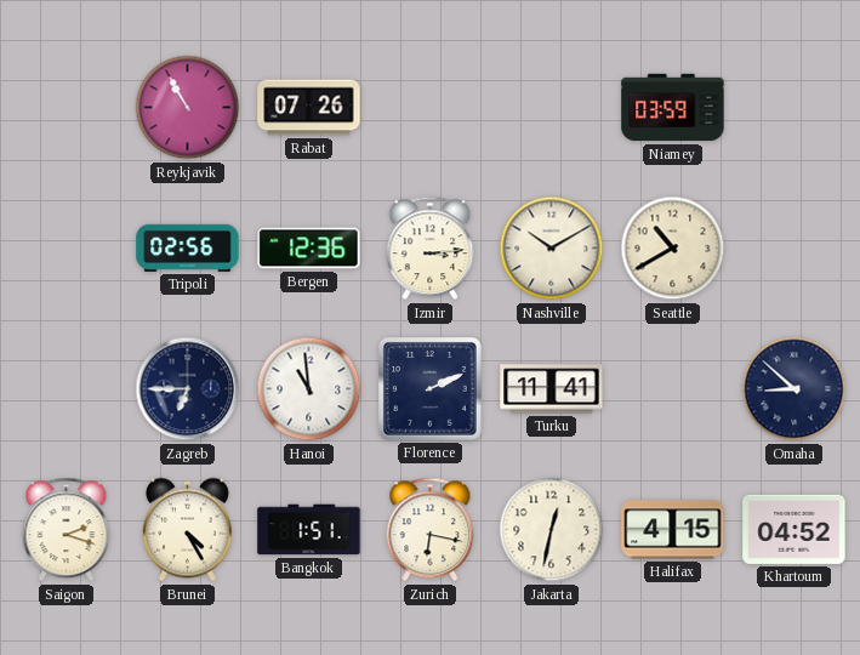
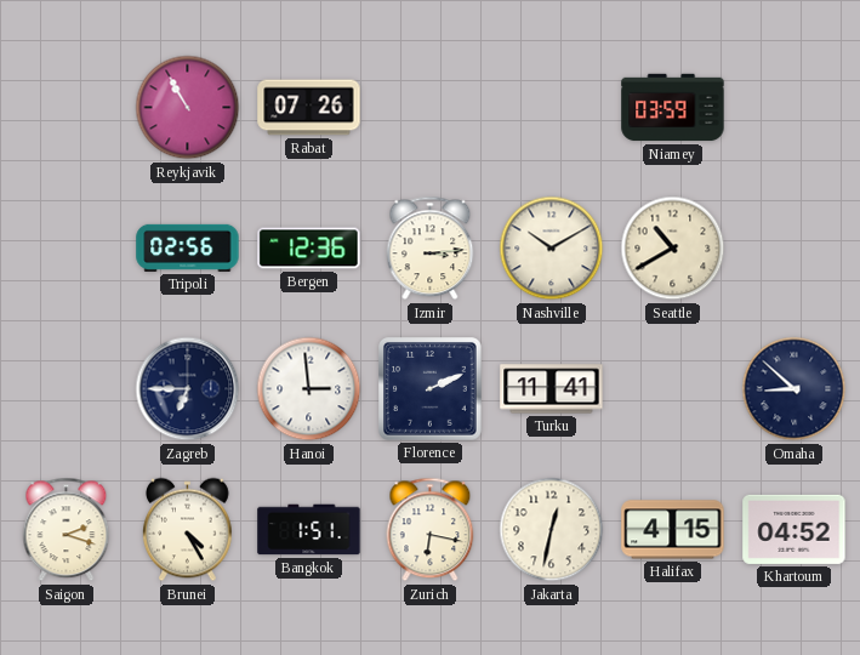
Hanoi: 10:59 -> 2:59 (309, 389)
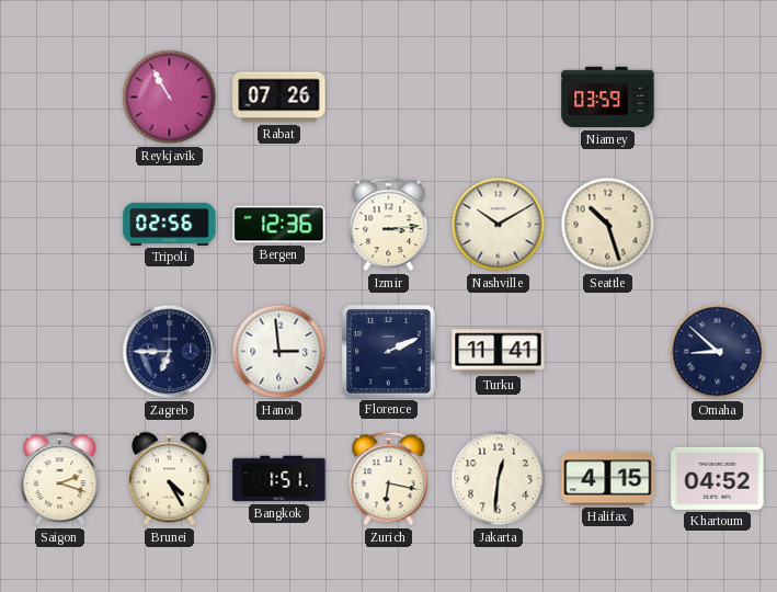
Seattle: 10:40 -> 10:27 (608, 225)
Jakarta: 12:32 -> 12:31 (499, 479)
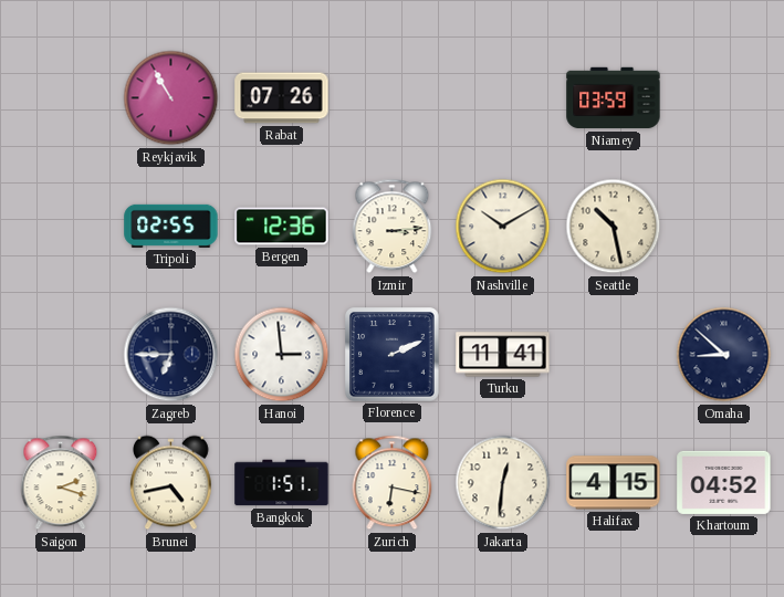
Tripoli: 02:56 -> 02:55 (171, 226)
Seattle: 10:27 -> 10:28 (614, 227)
Brunei: 4:25 -> 4:43 (171, 483)
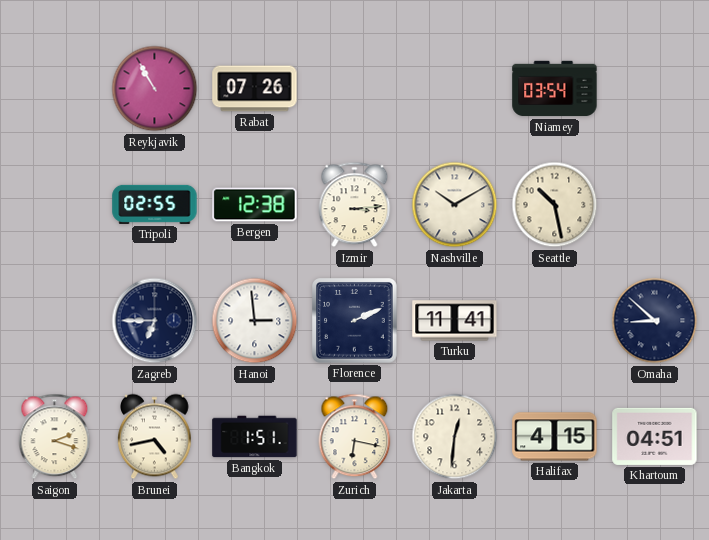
Niamey: 03:59 -> 03:54 (555, 89)
Bergen: 12:36 -> 12:38 (255, 205)
Khartoum: 04:52 -> 04:51 (655, 436)
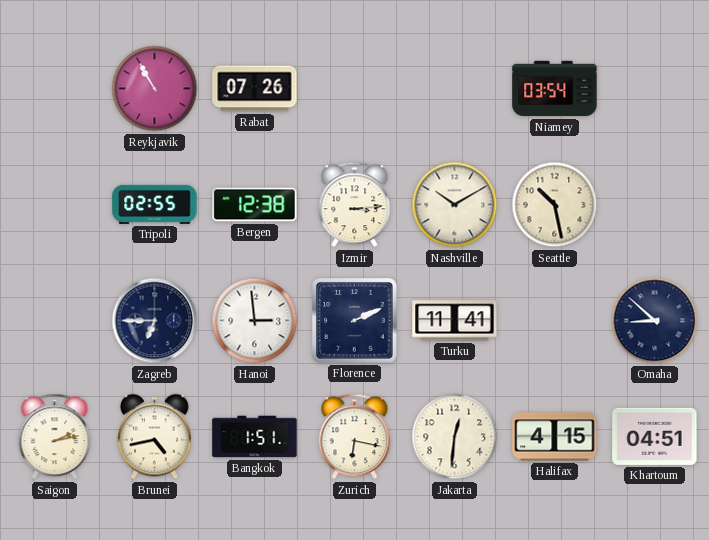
Saigon: 2:18 -> 2:13 (55, 437)
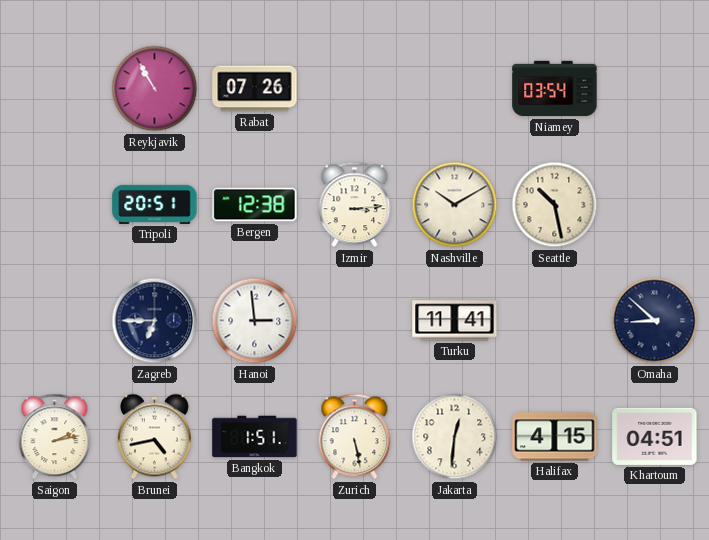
Tripoli: 02:55 -> 20:51 (155, 204)
Florence: 2:11 -> none (355, 321)
Zurich: 6:17 -> 5:28 (355, 437)
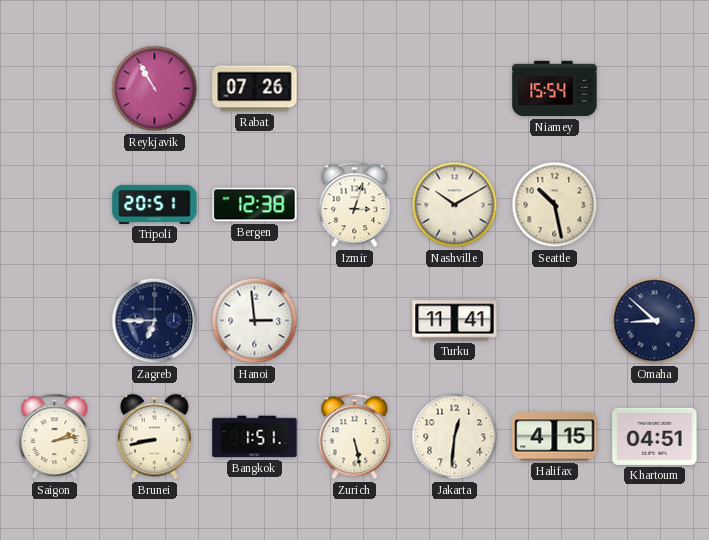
Niamey: 03:54 -> 15:54 (555, 89)
Izmir: 3:14 -> 3:03 (355, 205)
Brunei: 4:43 -> 8:43 (155, 437)
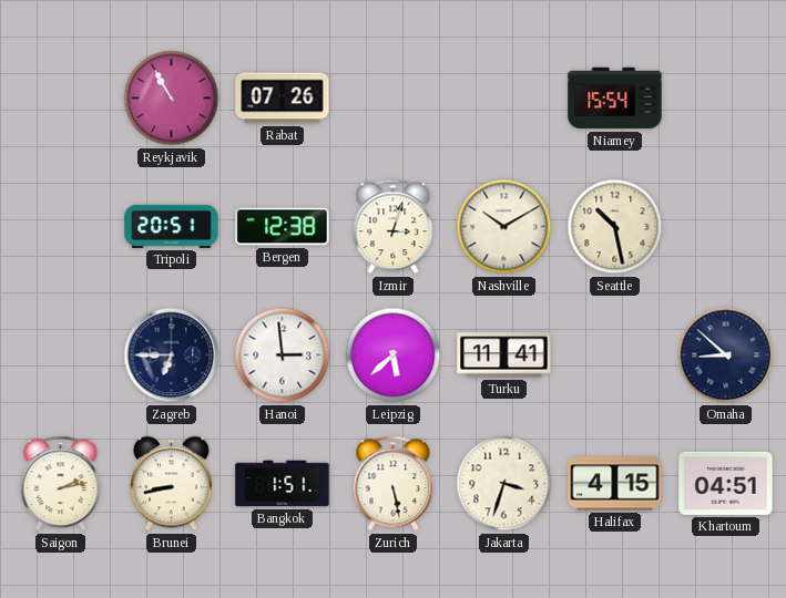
Leipzig: none -> 5:38 (394, 355)
Jakarta: 12:31 -> 3:33 (504, 484)
